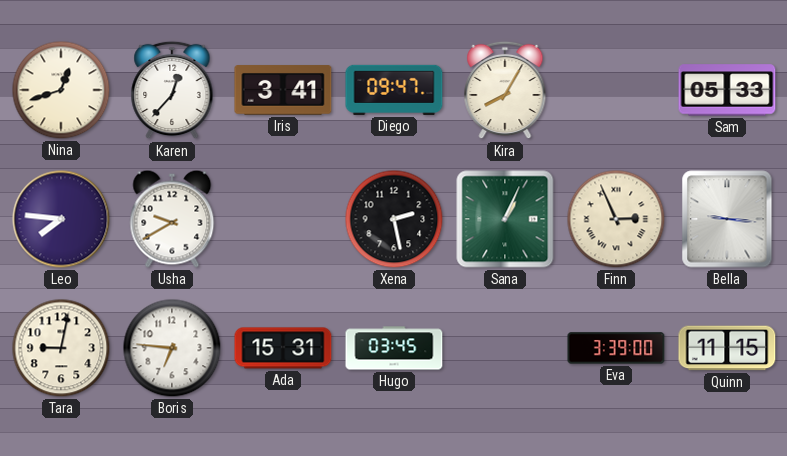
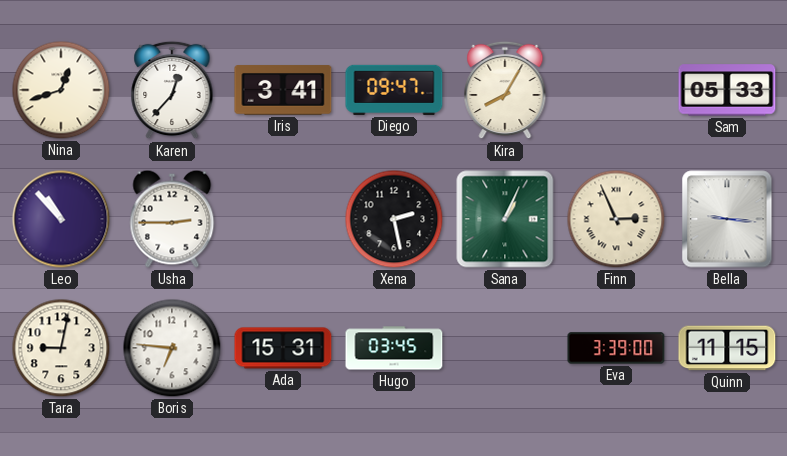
Leo: 7:46 -> 10:53 (61, 219)
Usha: 9:40 -> 2:45 (172, 219)
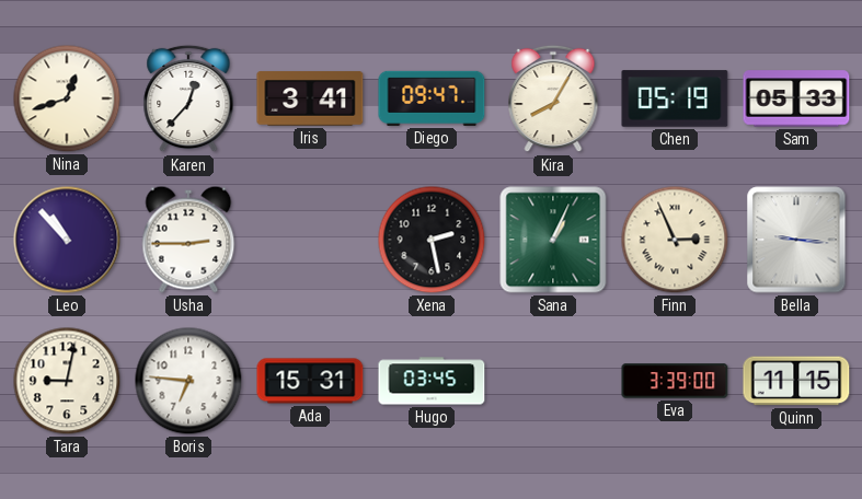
Chen: none -> 05:19 (675, 98)
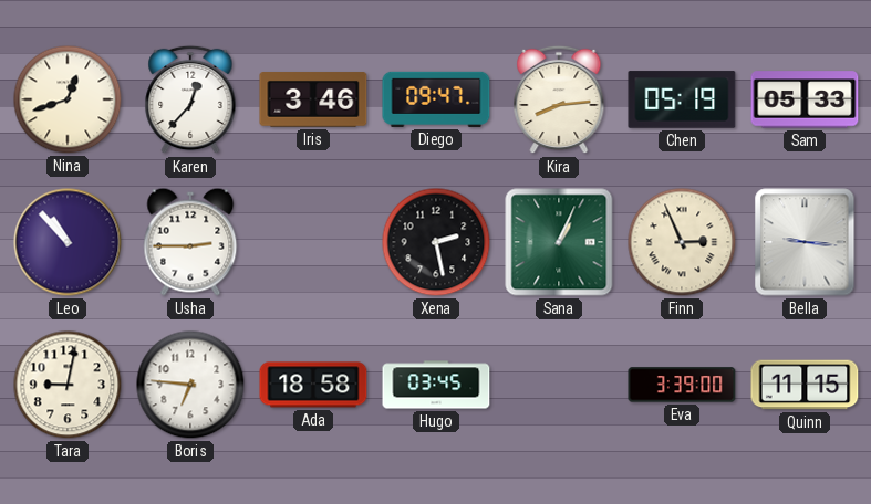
Iris: 3:41 -> 3:46 (313, 99)
Kira: 8:05 -> 8:14 (559, 99)
Ada: 15:31 -> 18:58 (313, 385)
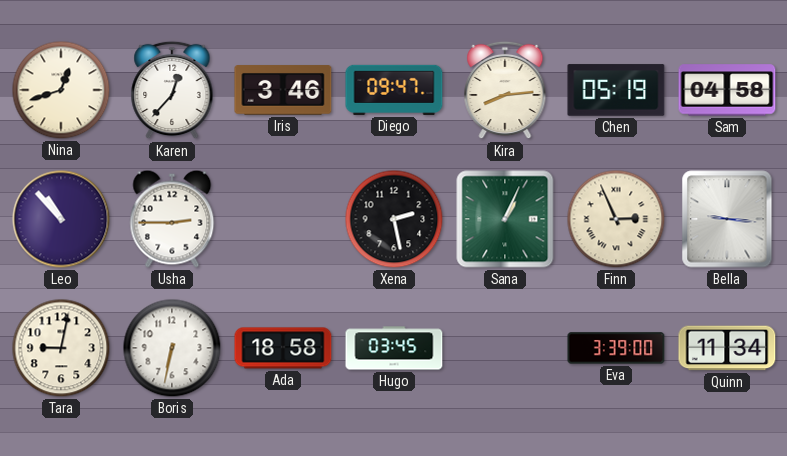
Sam: 05:33 -> 04:58 (727, 90)
Boris: 6:46 -> 6:32 (172, 348)
Quinn: 11:15 -> 11:34 (727, 348)
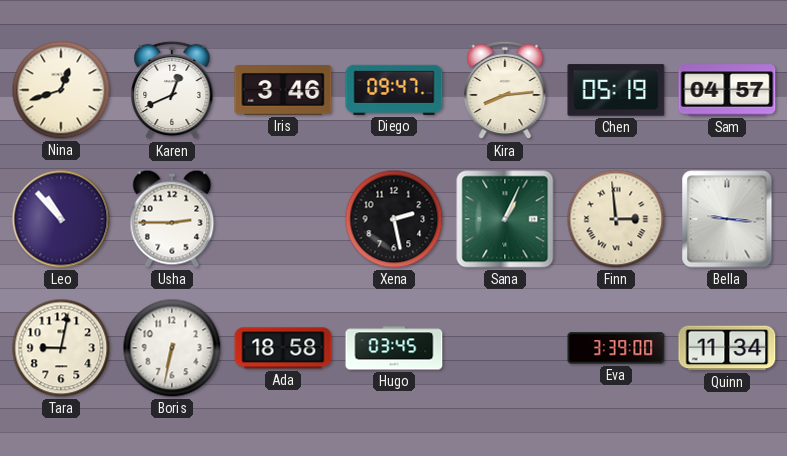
Karen: 12:37 -> 12:41 (172, 90)
Sam: 04:58 -> 04:57 (727, 90)
Finn: 2:56 -> 2:59 (616, 219)
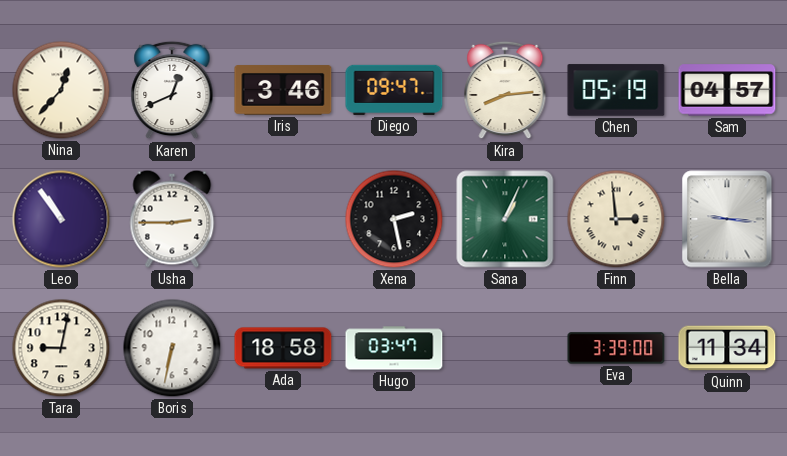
Nina: 12:42 -> 12:37 (61, 90)
Leo: 10:53 -> 10:54 (61, 219)
Hugo: 03:45 -> 03:47 (394, 348)
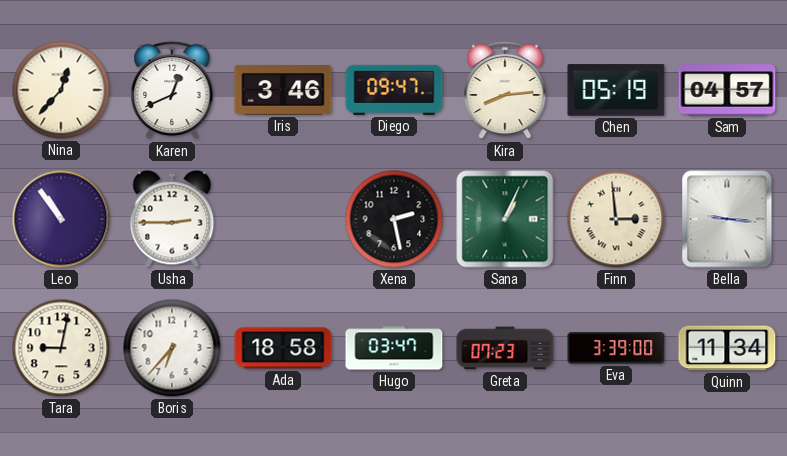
Boris: 6:32 -> 6:37 (172, 348)
Greta: none -> 07:23 (505, 348)
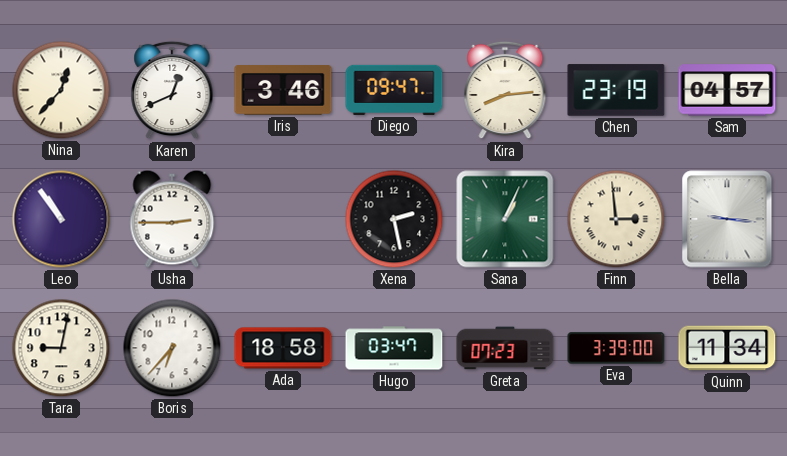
Chen: 05:19 -> 23:19 (616, 90)
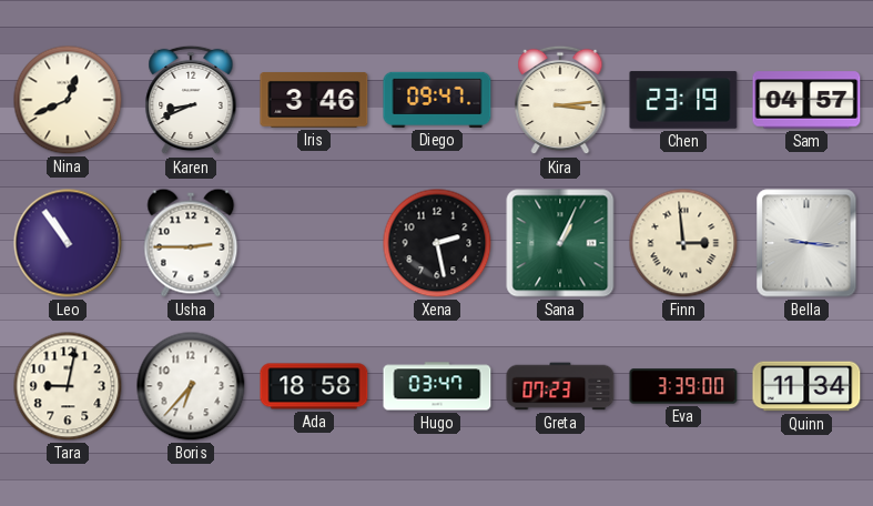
Nina: 12:37 -> 12:41 (68, 100)
Karen: 12:41 -> 8:41 (191, 100)
Kira: 8:14 -> 3:14 (560, 100)
